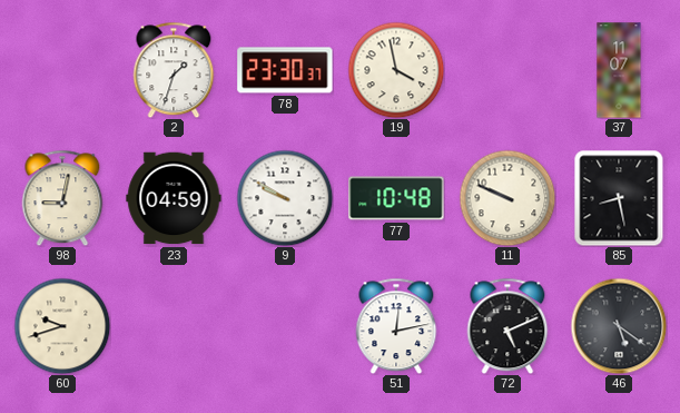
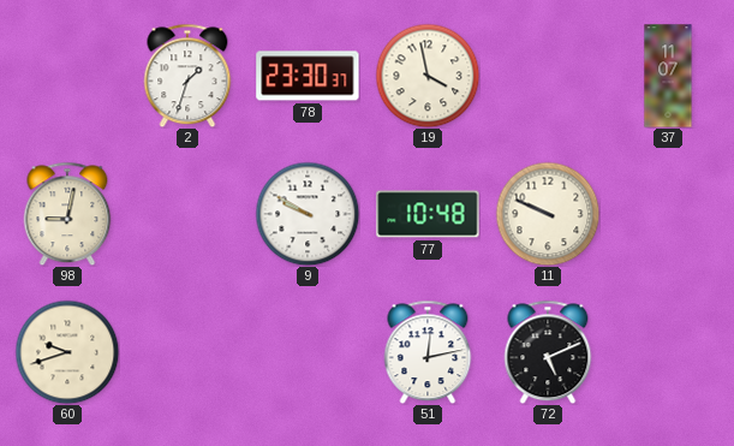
23: 04:59 -> none (174, 198)
85: 8:28 -> none (619, 198)
46: 5:21 -> none (619, 326)
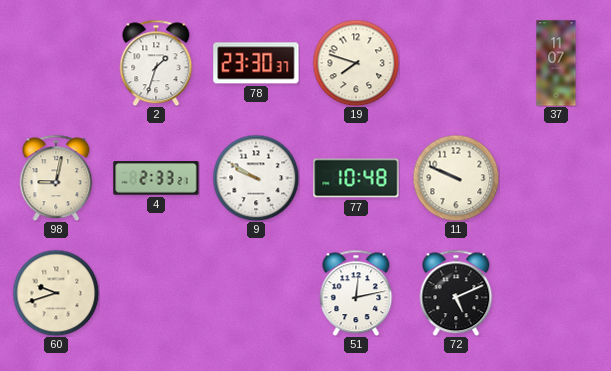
19: 3:58 -> 7:48 (356, 63)
4: none -> 2:33 (156, 178)
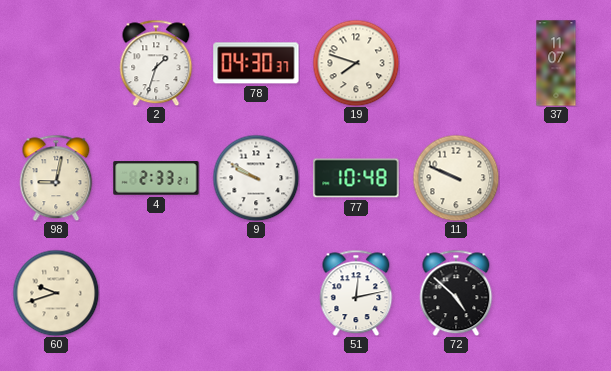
78: 23:30 -> 04:30 (256, 63)
72: 5:11 -> 4:52 (456, 293)
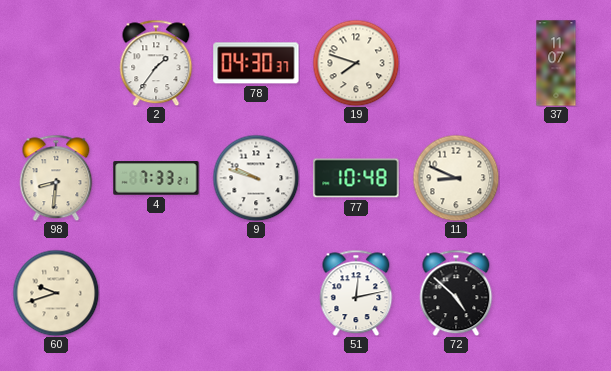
2: 1:33 -> 1:36 (156, 63)
98: 9:02 -> 8:31 (56, 178)
4: 2:33 -> 7:33 (156, 178)
9: 9:50 -> 9:48 (256, 178)
11: 9:49 -> 8:49 (456, 178)
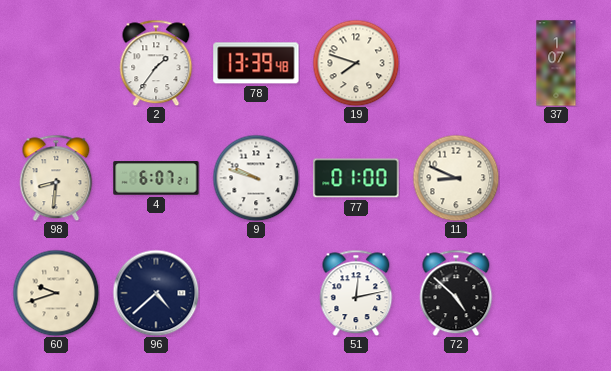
78: 04:30 -> 13:39 (256, 63)
37: 11:07 -> 1:07 (556, 63)
4: 7:33 -> 6:07 (156, 178)
77: 10:48 -> 01:00 (356, 178)
96: none -> 4:38 (156, 293)
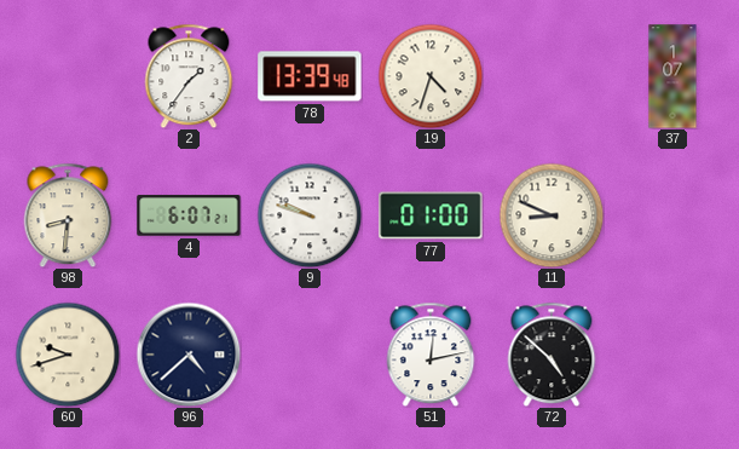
19: 7:48 -> 4:33 (431, 76)
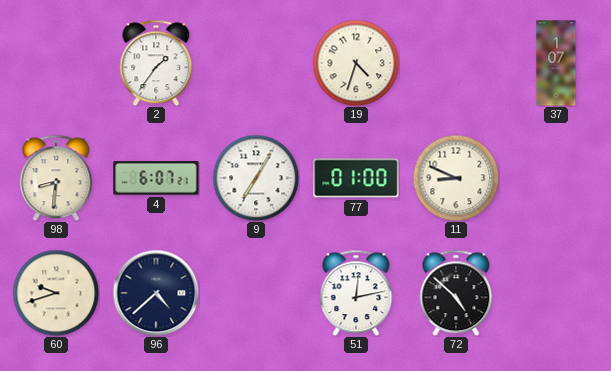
78: 13:39 -> none (310, 76)
9: 9:48 -> 7:05 (256, 178)
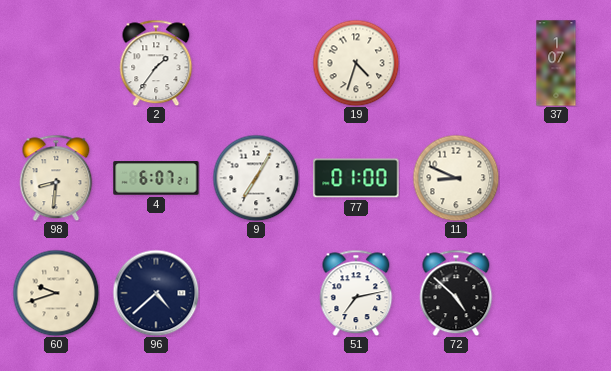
51: 12:13 -> 7:13 (356, 293)
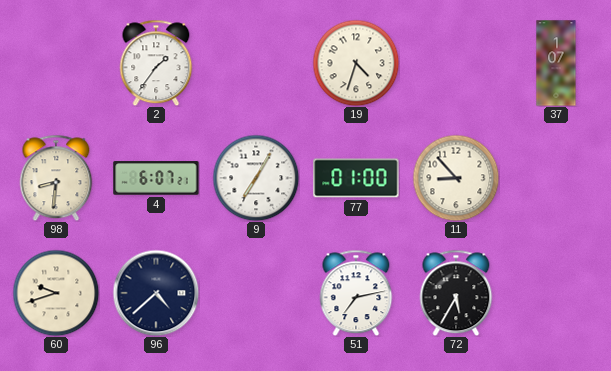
11: 8:49 -> 8:53 (456, 178)
72: 4:52 -> 5:35 (456, 293)
